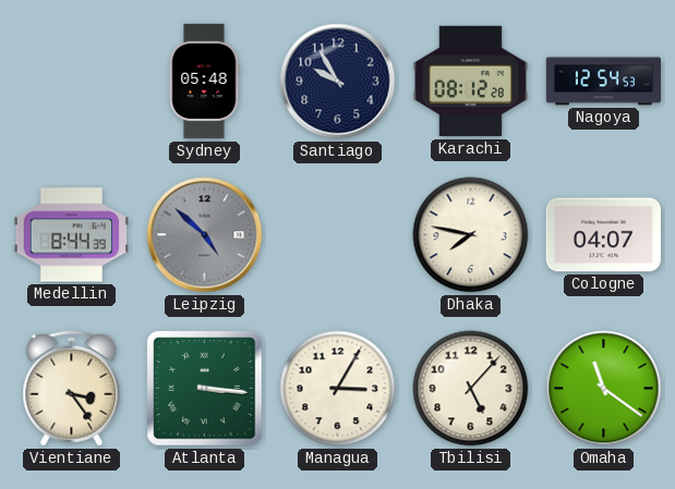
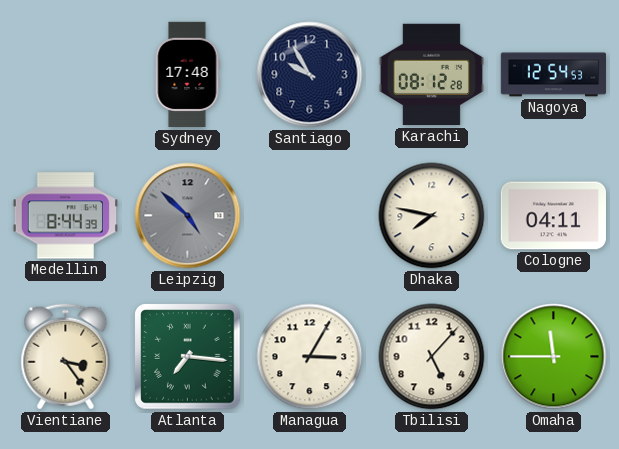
Sydney: 05:48 -> 17:48 (187, 75)
Cologne: 04:07 -> 04:11 (553, 216)
Atlanta: 3:16 -> 7:16 (188, 357)
Omaha: 11:21 -> 11:45 (554, 357)
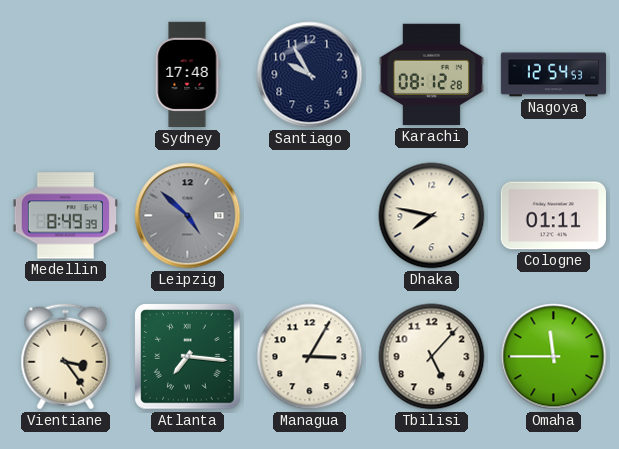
Medellin: 8:44 -> 8:49 (65, 216)
Cologne: 04:11 -> 01:11 (553, 216)
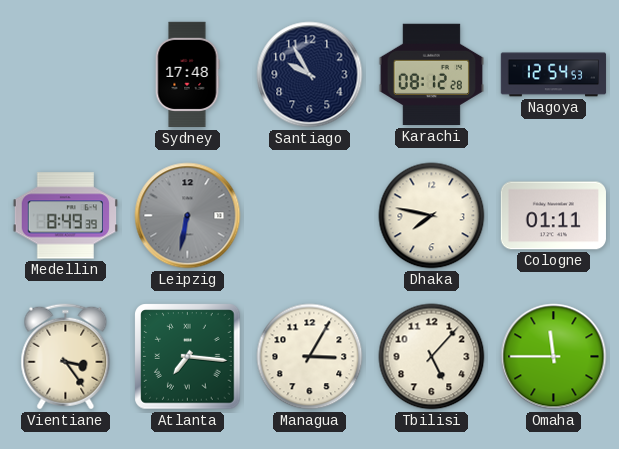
Leipzig: 4:52 -> 6:32 (188, 216)
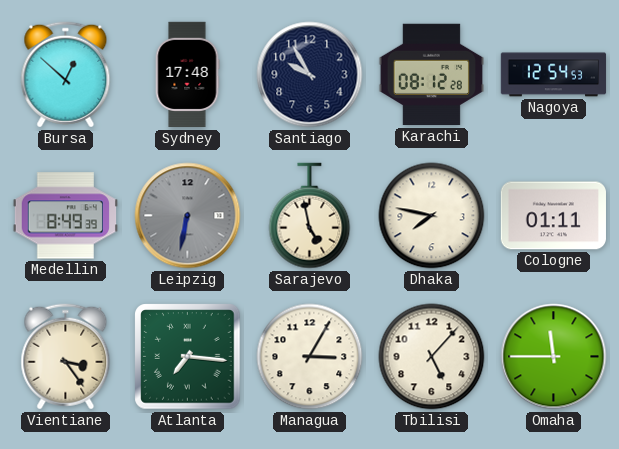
Bursa: none -> 12:52 (66, 75)
Sarajevo: none -> 4:58 (310, 216)
